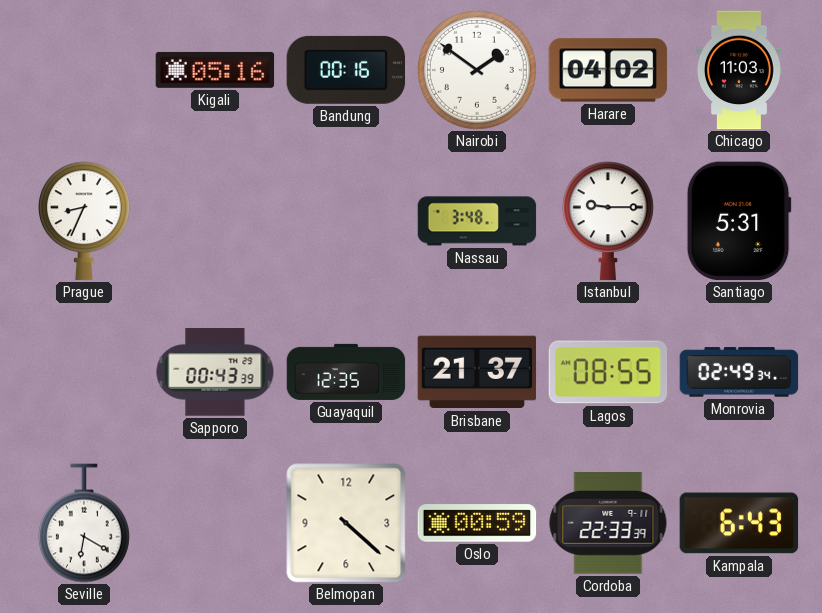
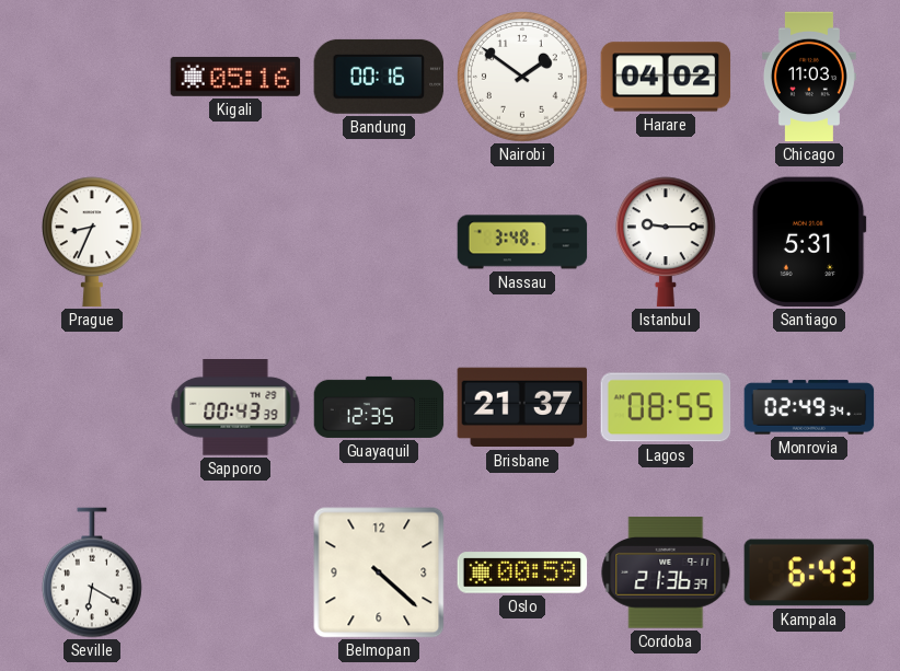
Cordoba: 22:33 -> 21:36 (666, 572)
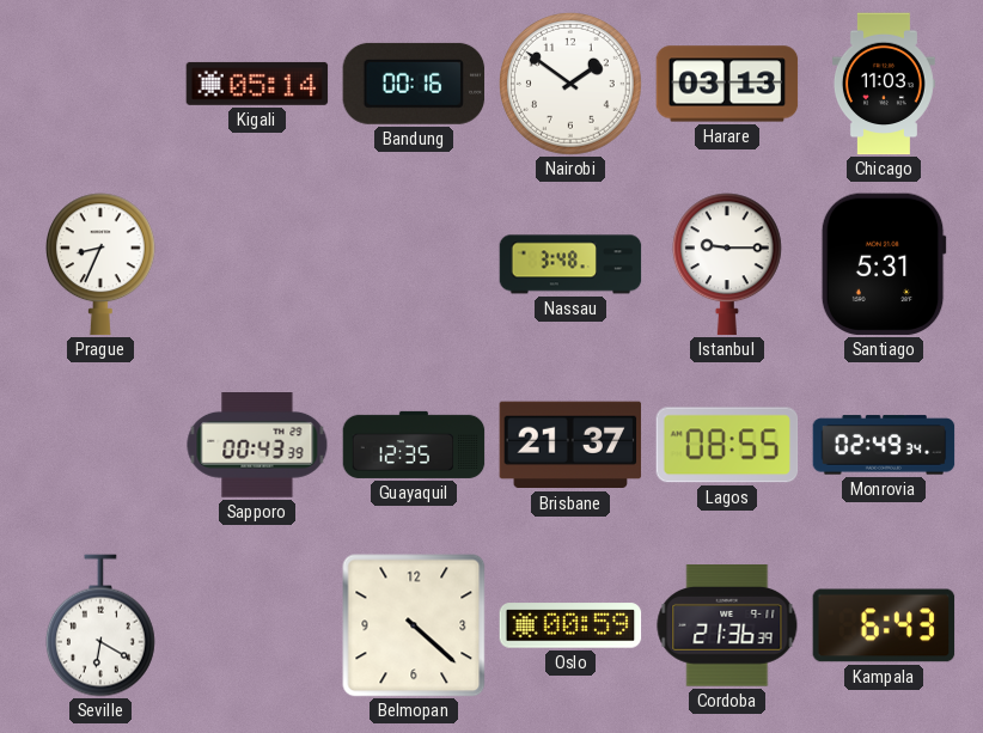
Kigali: 05:16 -> 05:14 (257, 84)
Harare: 04:02 -> 03:13 (727, 84)
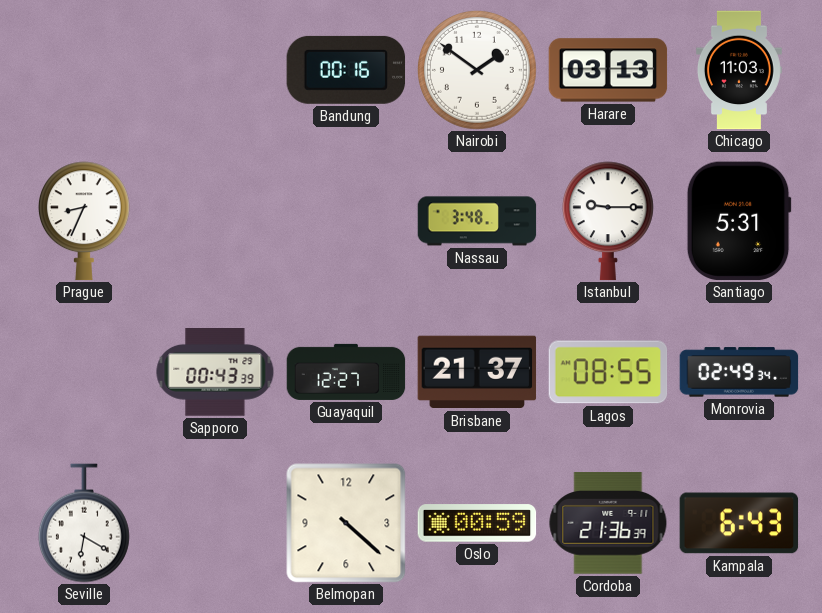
Kigali: 05:14 -> none (257, 84)
Guayaquil: 12:35 -> 12:27 (346, 372)
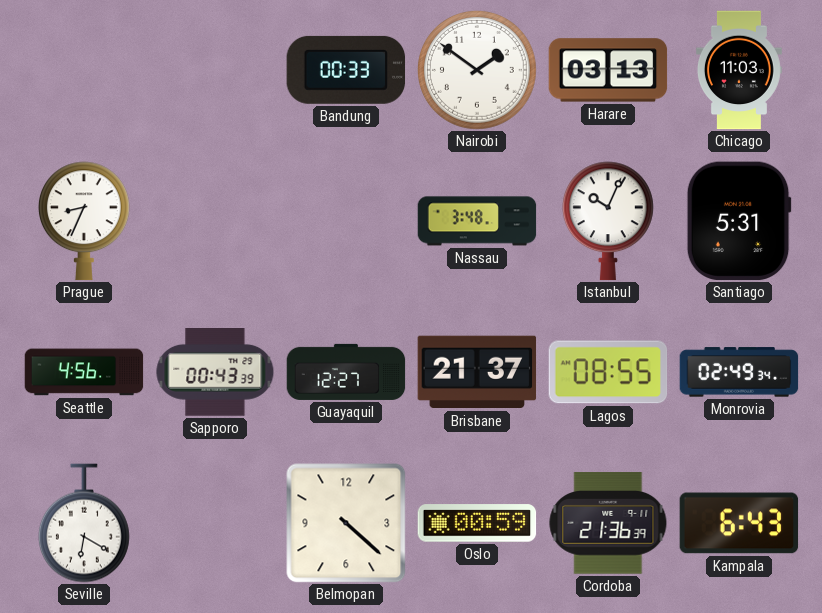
Bandung: 00:16 -> 00:33 (346, 70)
Istanbul: 9:15 -> 10:04 (608, 221)
Seattle: none -> 4:56 (84, 372)
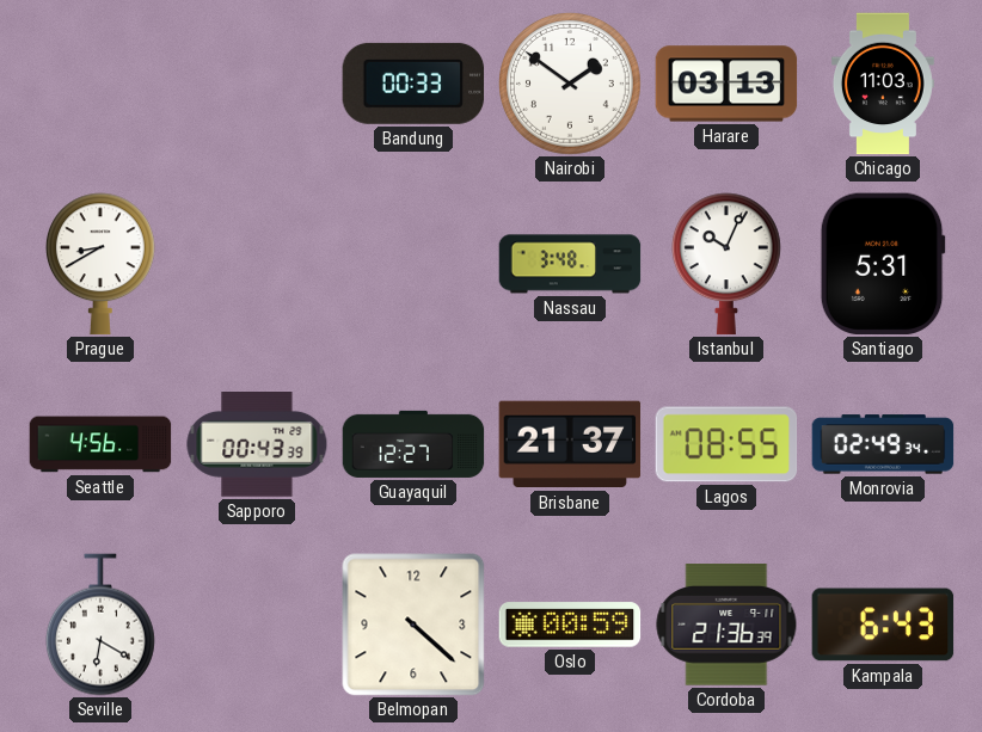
Prague: 8:34 -> 8:40 (100, 264)
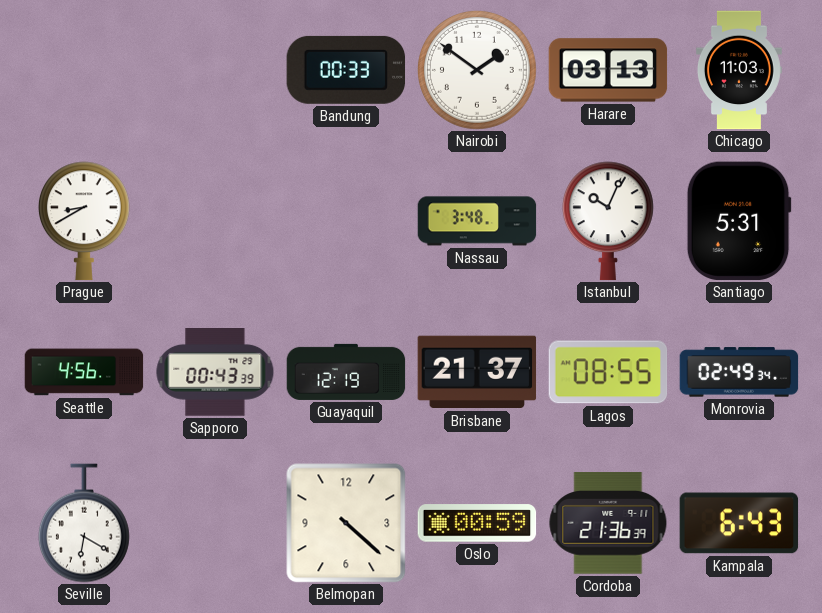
Guayaquil: 12:27 -> 12:19 (346, 372)
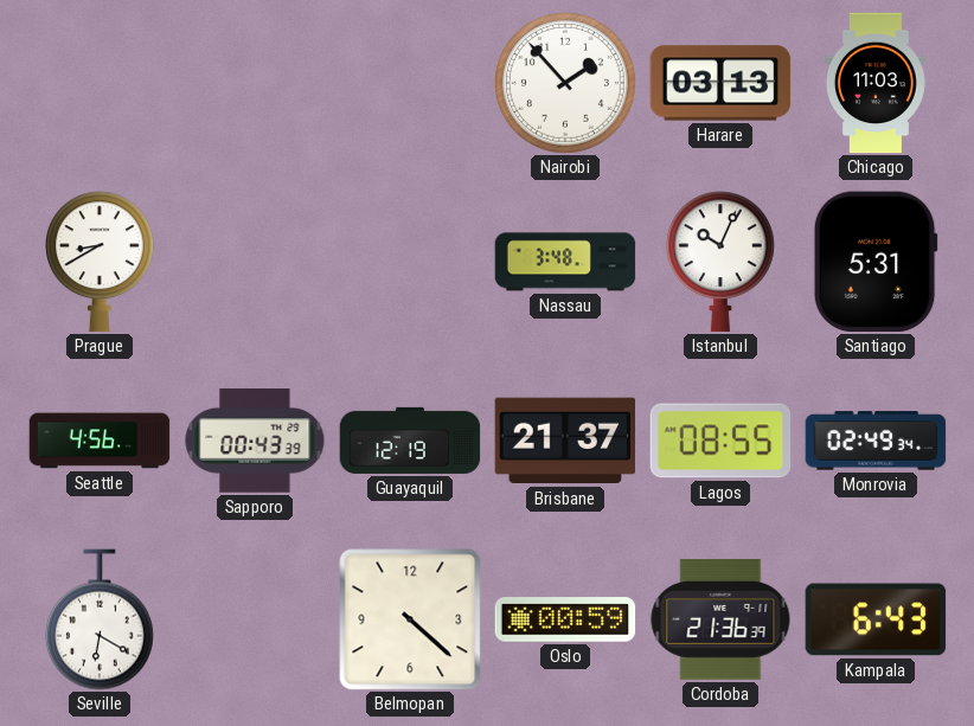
Bandung: 00:33 -> none (346, 70)
Nairobi: 1:51 -> 1:53 (566, 84)
